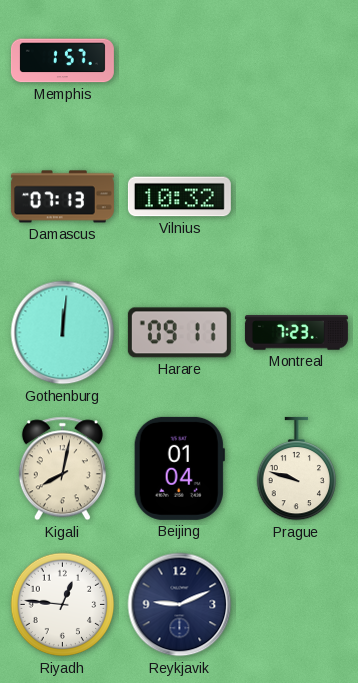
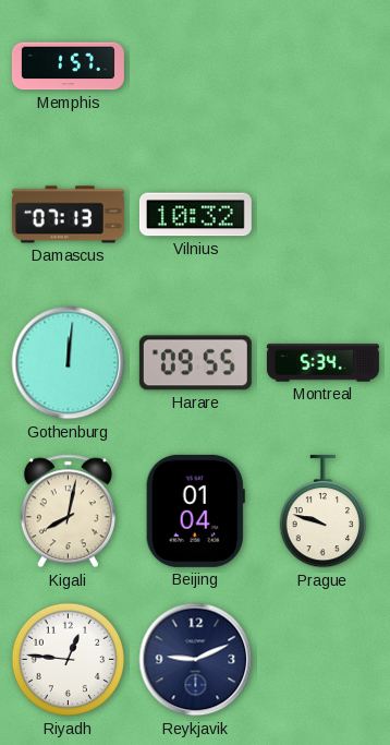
Harare: 09:11 -> 09:55 (195, 363)
Montreal: 7:23 -> 5:34 (322, 363)
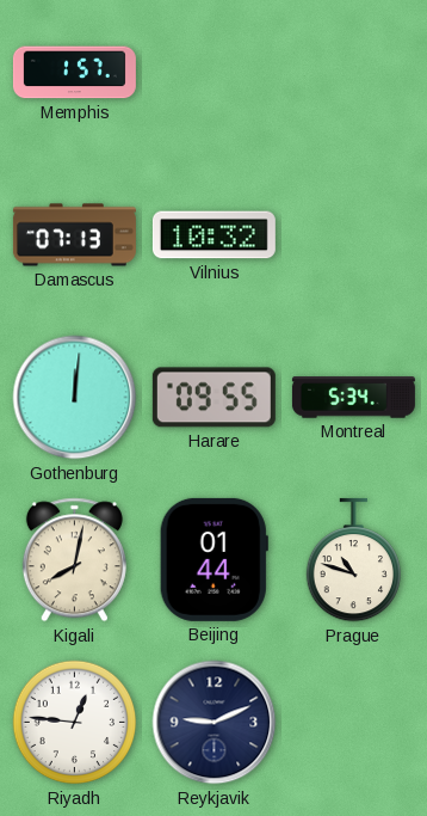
Beijing: 01:04 -> 01:44 (213, 559)
Prague: 9:48 -> 10:48 (354, 560)
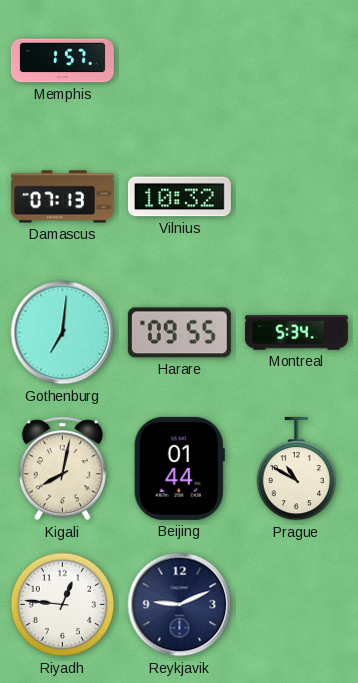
Gothenburg: 12:01 -> 7:01 (63, 333)
Prague: 10:48 -> 10:50 (297, 469)
